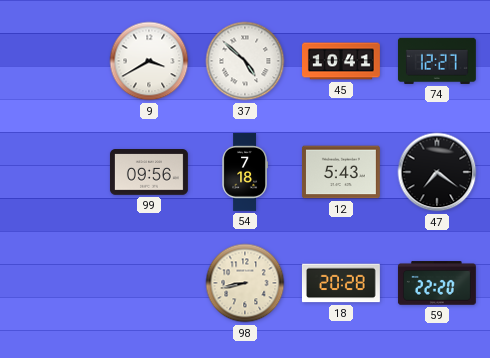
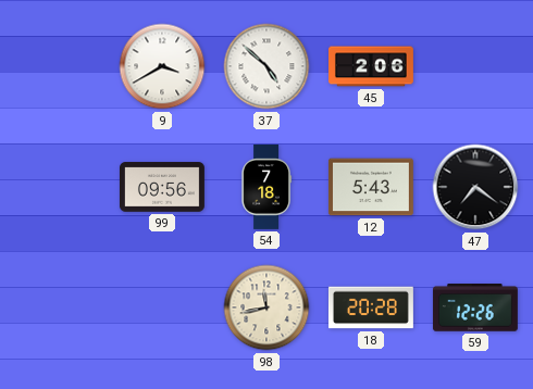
45: 10:41 -> 2:06 (372, 66)
74: 12:27 -> none (437, 61)
98: 8:43 -> 11:43 (266, 308)
59: 22:20 -> 12:26 (475, 308)
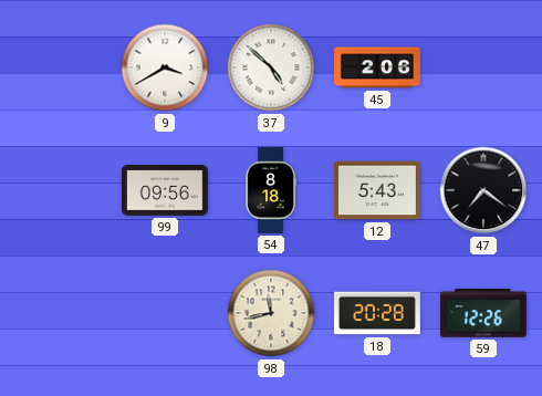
54: 7:18 -> 8:18 (270, 190)
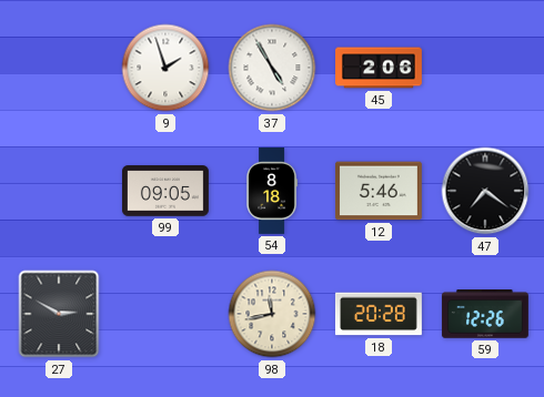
9: 3:40 -> 1:57 (165, 68)
37: 4:52 -> 4:55 (272, 68)
99: 09:56 -> 09:05 (165, 191)
12: 5:43 -> 5:46 (379, 191)
27: none -> 2:50 (59, 314)
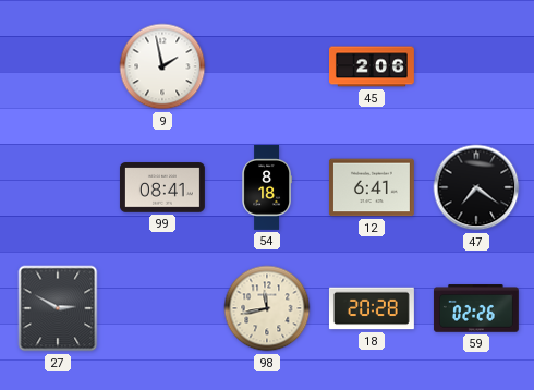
9: 1:57 -> 1:58 (162, 66)
37: 4:55 -> none (272, 68)
99: 09:05 -> 08:41 (162, 187)
12: 5:46 -> 6:41 (372, 187)
59: 12:26 -> 02:26 (476, 308)
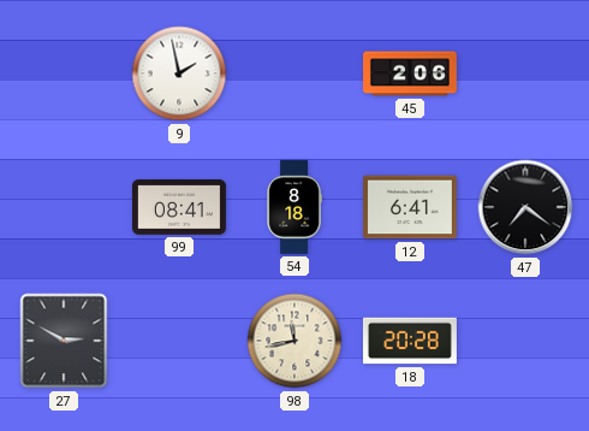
59: 02:26 -> none (476, 308)
